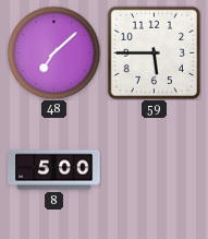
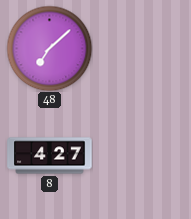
59: 5:45 -> none (154, 52)
8: 5:00 -> 4:27 (50, 156)
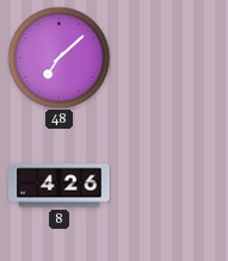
8: 4:27 -> 4:26 (60, 186)
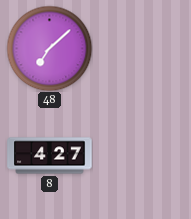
8: 4:26 -> 4:27 (50, 156)
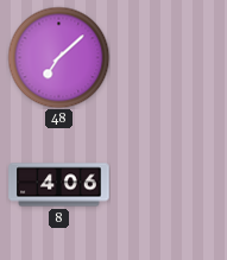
8: 4:27 -> 4:06 (59, 185)
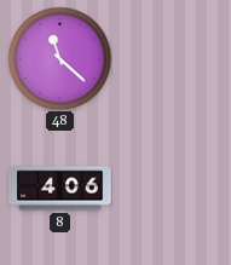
48: 7:08 -> 11:22 (59, 58)
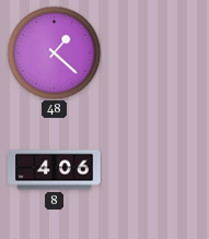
48: 11:22 -> 1:22 (54, 52)
